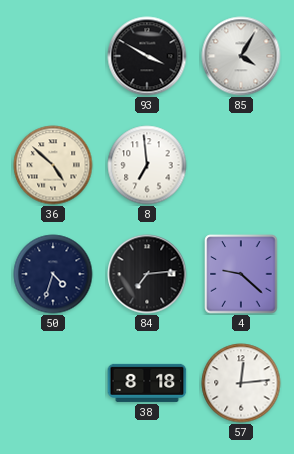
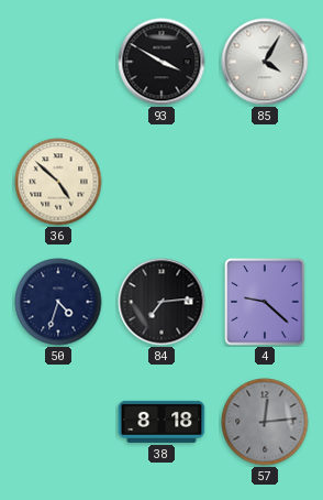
8: 6:59 -> none (147, 165)
57 dial: white -> grey (265, 422)
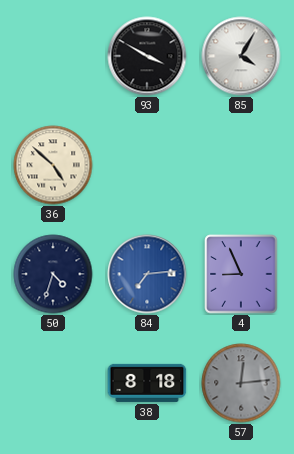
84 dial: black -> blue (147, 274)
4: 9:22 -> 8:56 (241, 274)
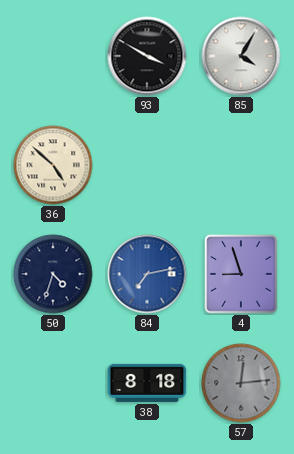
84: 7:14 -> 7:13 (147, 274)
4: 8:56 -> 8:57 (241, 274)
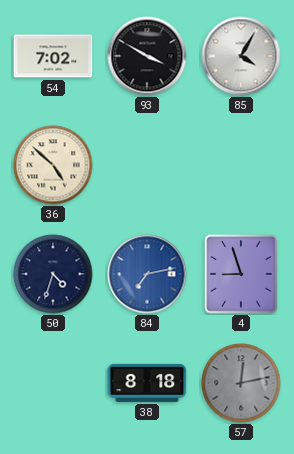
54: none -> 7:02 (53, 56)
57: 12:14 -> 12:13 (241, 383)
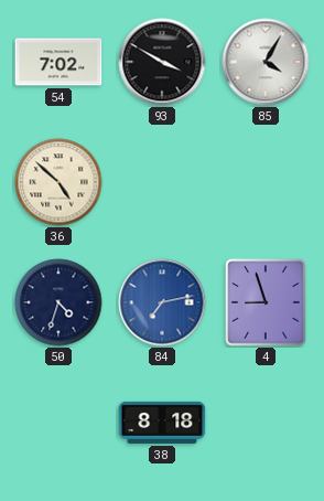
57: 12:13 -> none (241, 383)
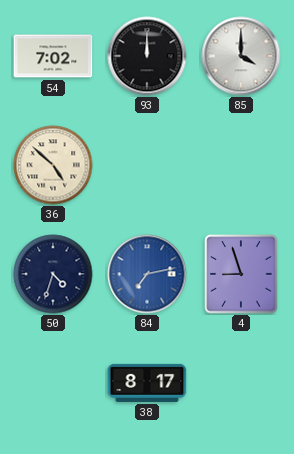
93: 3:50 -> 12:00 (147, 56)
85: 4:05 -> 4:00 (241, 56)
38: 8:18 -> 8:17 (147, 383)
